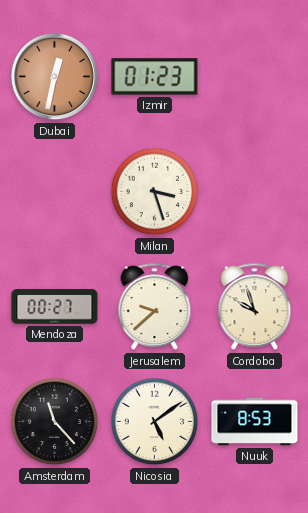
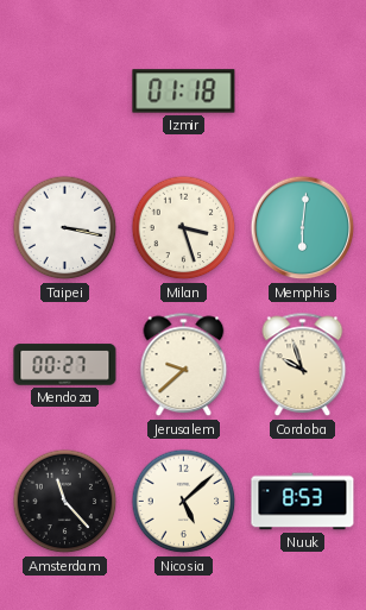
Dubai: 12:32 -> none (55, 77)
Izmir: 01:23 -> 01:18 (184, 92)
Taipei: none -> 3:17 (65, 228)
Memphis: none -> 6:01 (303, 228)
Nicosia: 5:09 -> 5:08 (184, 502)
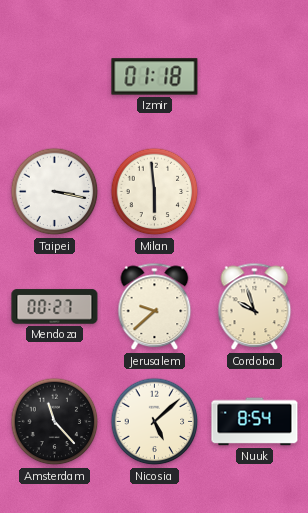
Milan: 3:27 -> 5:59 (155, 192)
Memphis: 6:01 -> none (303, 228)
Nuuk: 8:53 -> 8:54 (255, 422)
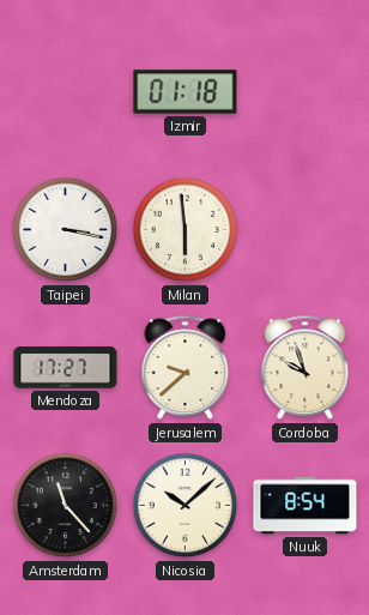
Mendoza: 00:27 -> 17:27 (66, 368)
Nicosia: 5:08 -> 10:08 (186, 506)
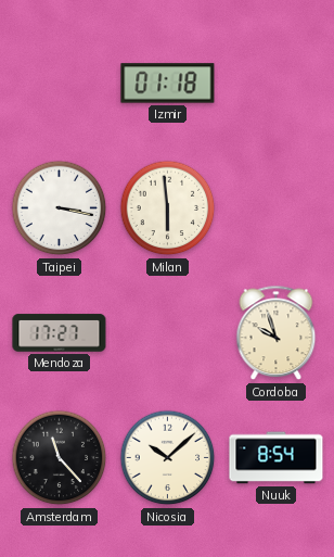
Jerusalem: 9:38 -> none (186, 368)
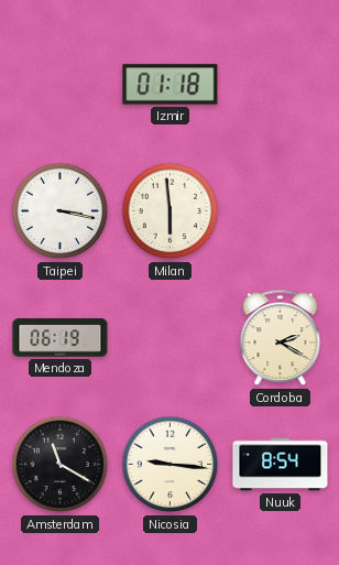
Mendoza: 17:27 -> 06:19 (61, 338)
Cordoba: 9:57 -> 2:20 (281, 338)
Amsterdam: 11:23 -> 11:20 (61, 465)
Nicosia: 10:08 -> 9:16 (171, 465)
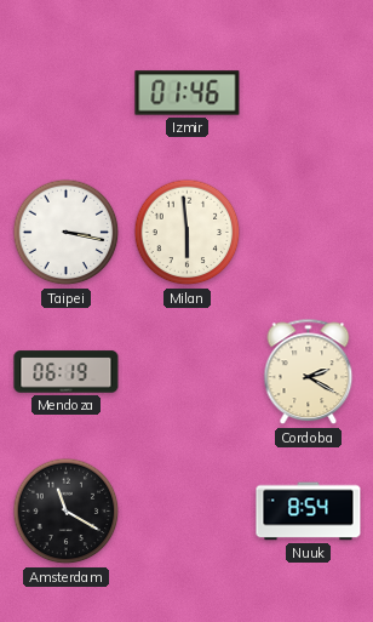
Izmir: 01:18 -> 01:46 (188, 93)
Nicosia: 9:16 -> none (171, 465)
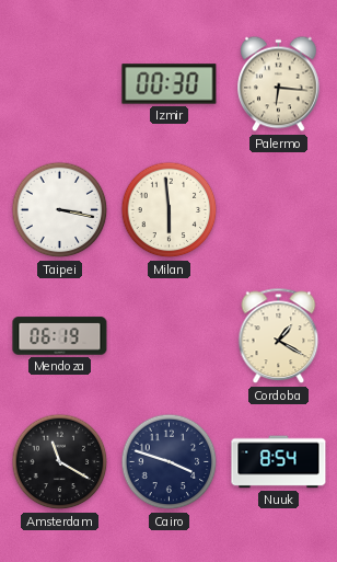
Izmir: 01:46 -> 00:30 (170, 84)
Palermo: none -> 6:16 (279, 84)
Cordoba: 2:20 -> 1:20 (279, 336)
Cairo: none -> 3:48 (170, 462)
